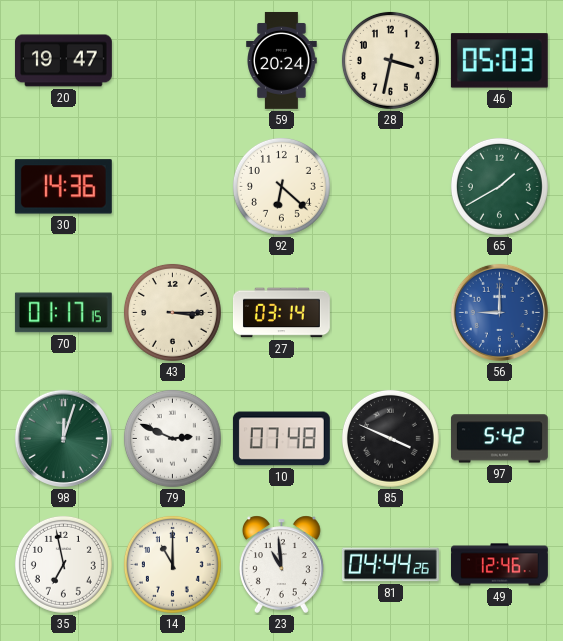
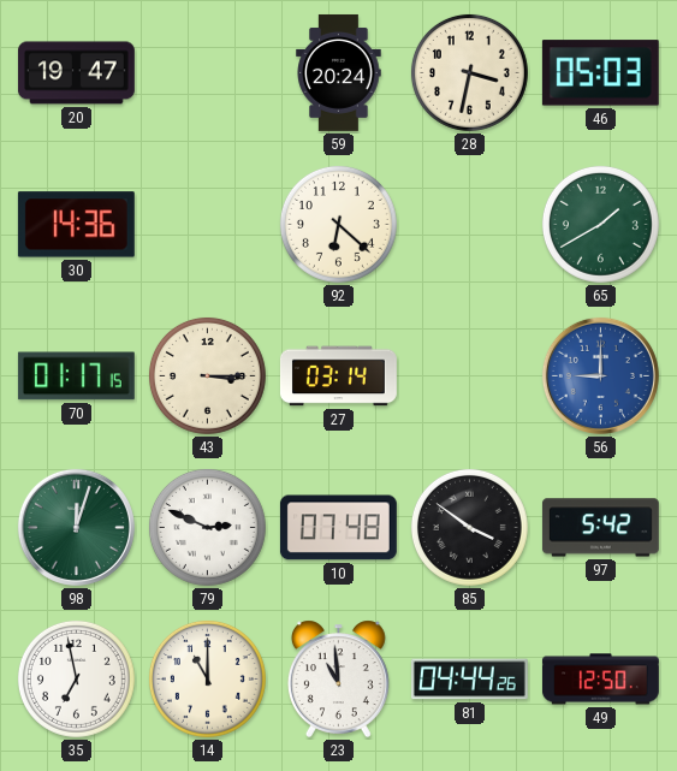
85: 3:49 -> 3:51 (469, 527)
49: 12:46 -> 12:50 (601, 680)
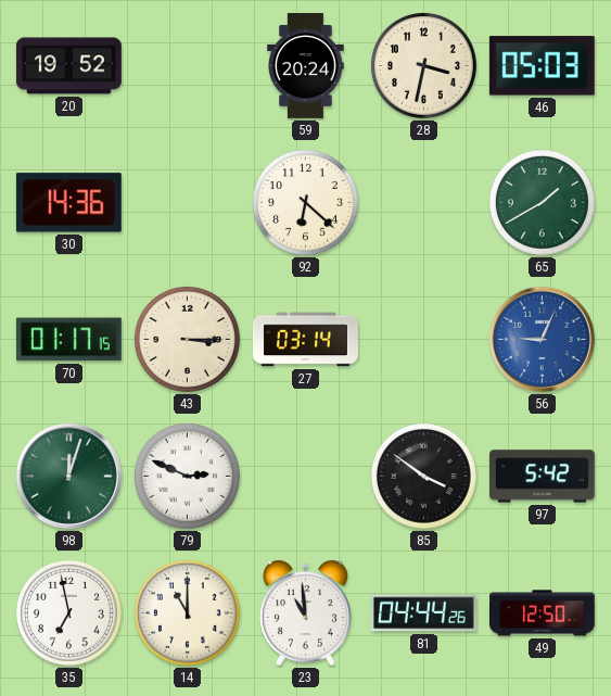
20: 19:47 -> 19:52 (68, 66)
56: 9:00 -> 9:04 (542, 339)
10: 07:48 -> none (338, 528)
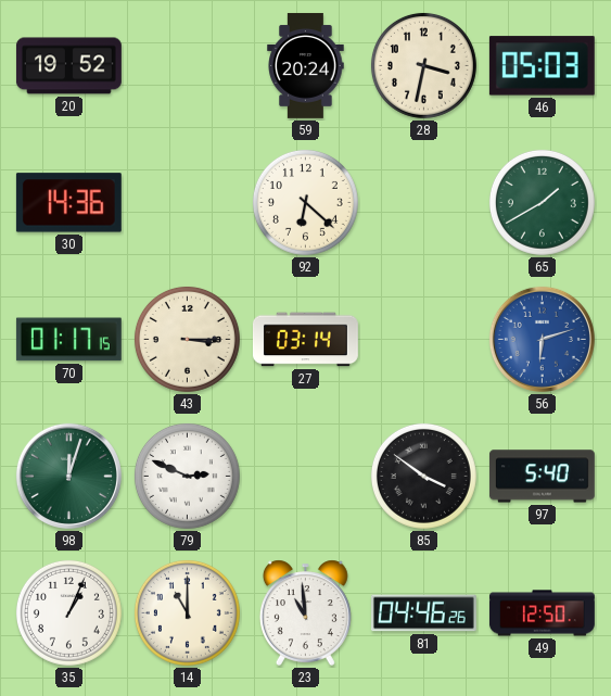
56: 9:04 -> 6:12 (542, 339)
97: 5:42 -> 5:40 (542, 477)
35: 6:58 -> 1:04 (68, 612)
81: 04:44 -> 04:46 (423, 613)
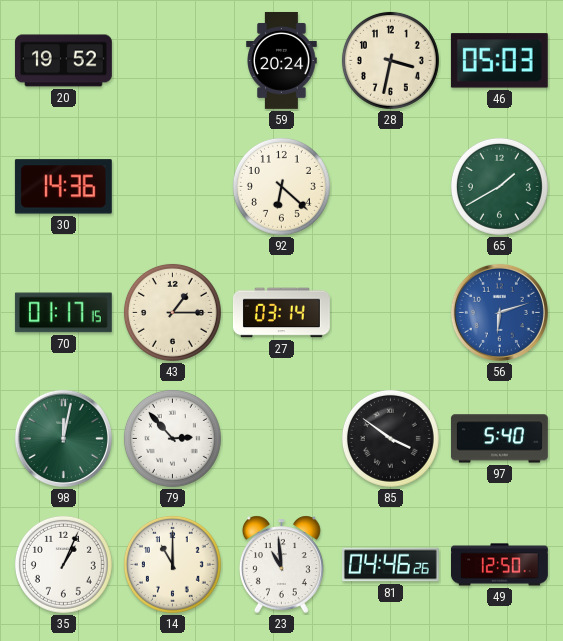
43: 3:15 -> 1:15 (172, 312)
98: 12:03 -> 12:02 (63, 438)
79: 2:49 -> 2:53 (172, 438)
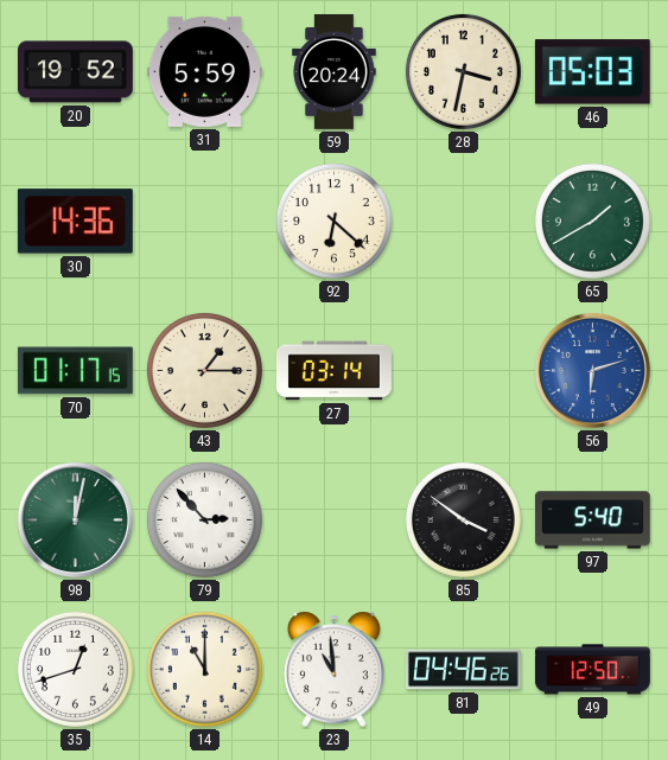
31: none -> 5:59 (204, 71)
35: 1:04 -> 12:42 (75, 669)
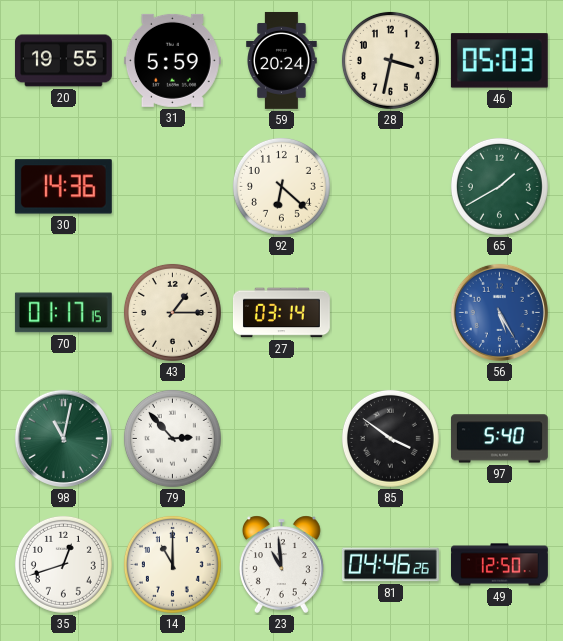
20: 19:52 -> 19:55 (63, 61)
56: 6:12 -> 5:25 (499, 312)
98: 12:02 -> 11:02 (63, 438)
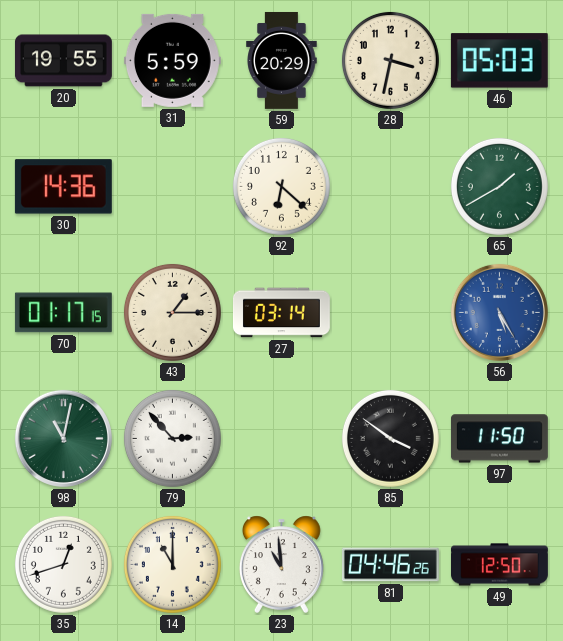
59: 20:24 -> 20:29 (282, 60)
97: 5:40 -> 11:50 (499, 439)
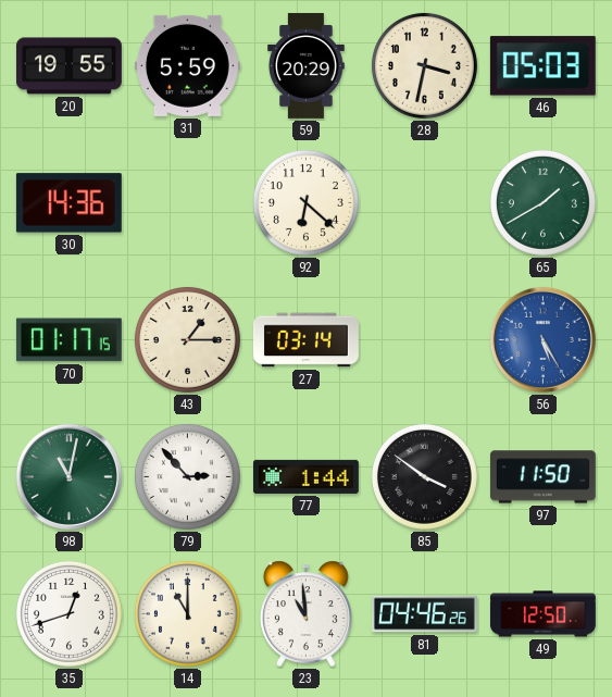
77: none -> 1:44 (305, 476)
